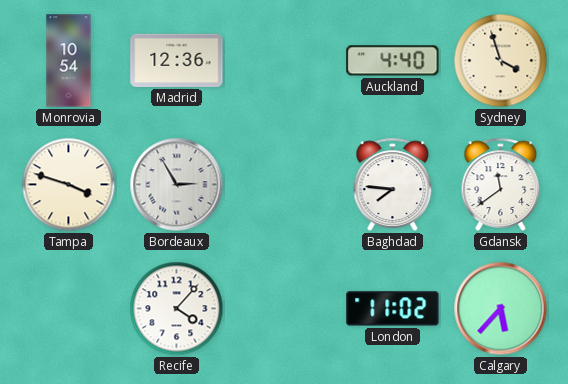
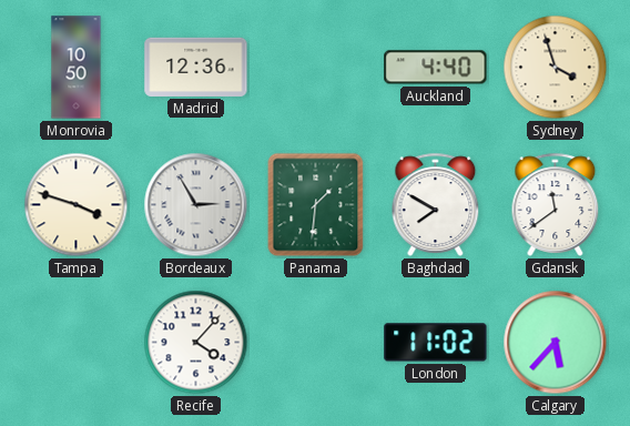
Monrovia: 10:54 -> 10:50 (77, 68)
Panama: none -> 1:31 (316, 205)
Baghdad: 7:46 -> 7:50 (436, 204)
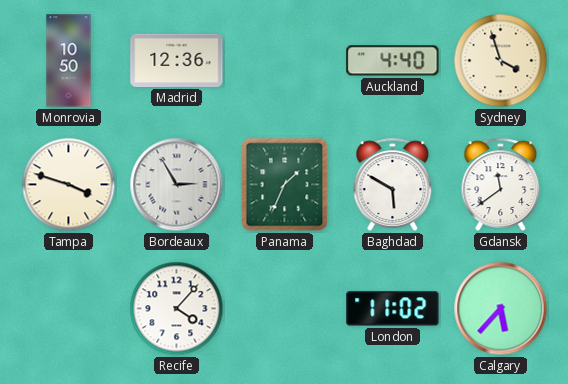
Panama: 1:31 -> 1:34 (285, 185)
Baghdad: 7:50 -> 5:50 (393, 184)
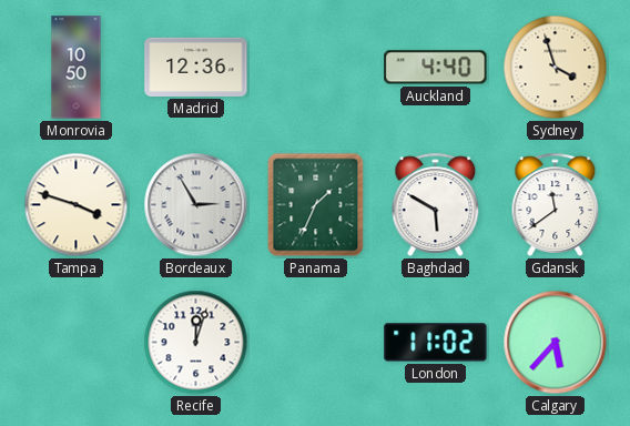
Recife: 4:07 -> 12:03 (196, 343)
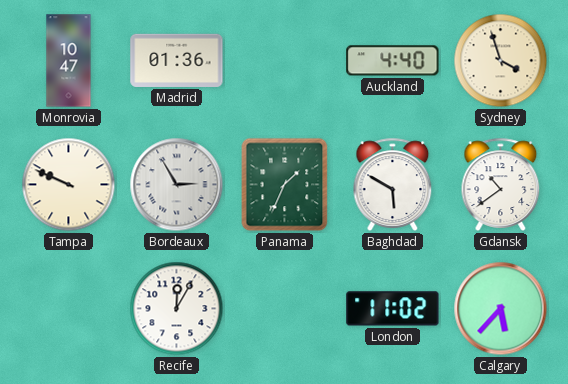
Monrovia: 10:50 -> 10:47 (69, 61)
Madrid: 12:36 -> 01:36 (177, 60)
Tampa: 3:48 -> 9:49 (69, 185)
Gdansk: 11:39 -> 10:39 (501, 184)
Recife: 12:03 -> 12:05 (177, 309)
